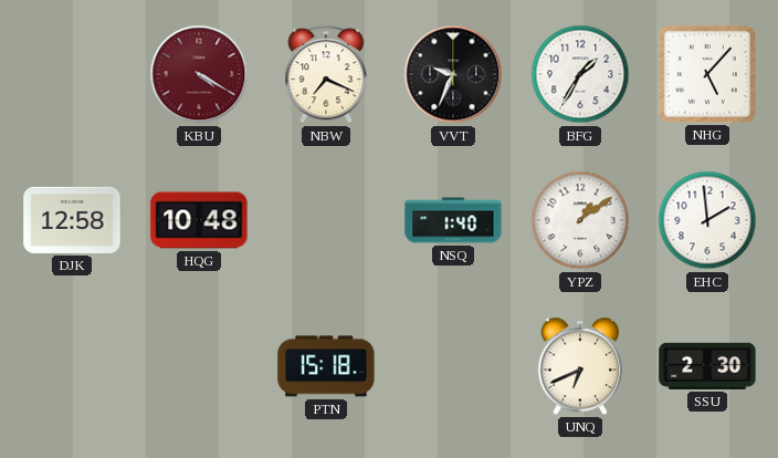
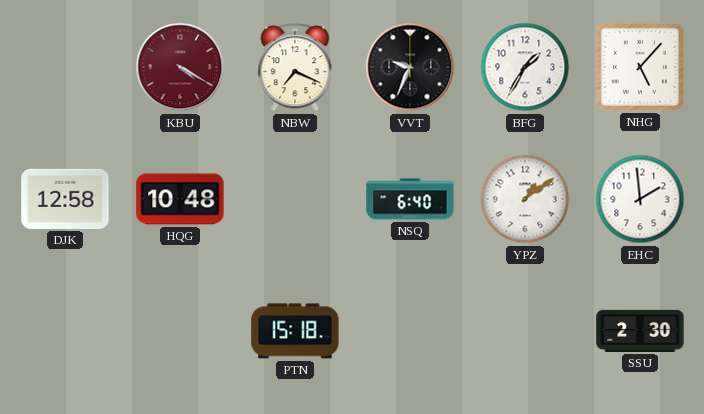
NSQ: 1:40 -> 6:40 (410, 199)
UNQ: 6:41 -> none (580, 366)
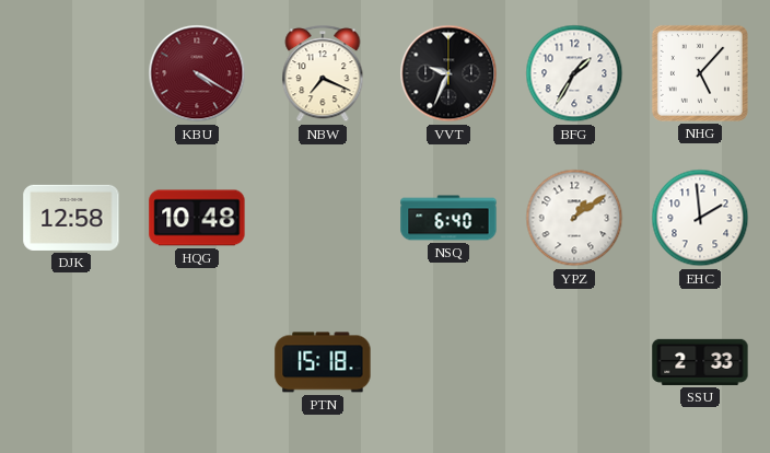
SSU: 2:30 -> 2:33 (700, 362)
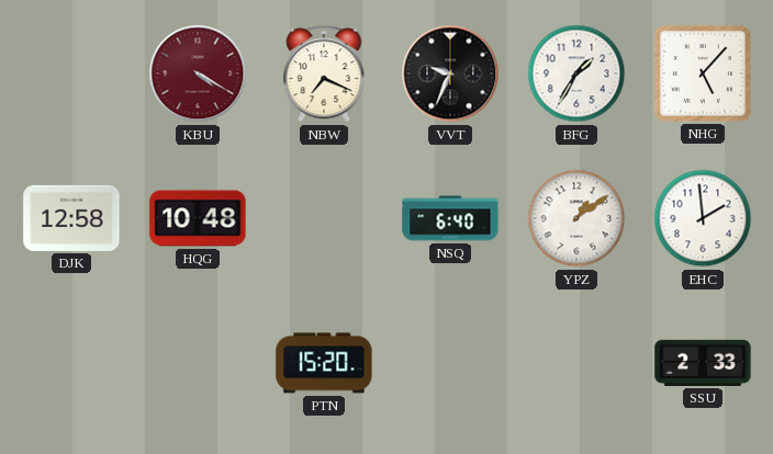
PTN: 15:18 -> 15:20 (324, 363)
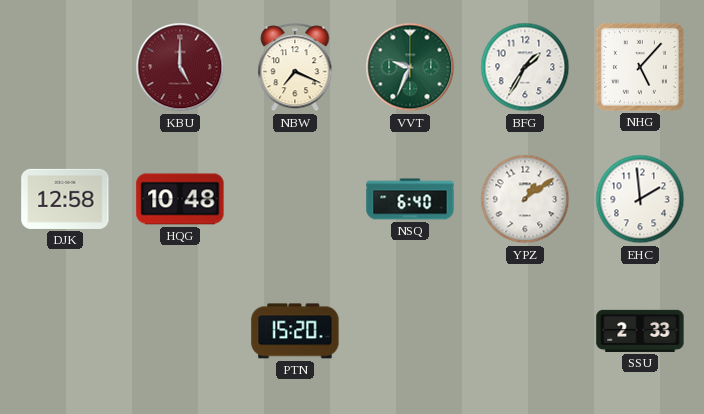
KBU: 4:20 -> 5:00 (180, 67)
VVT dial: black -> green (410, 67)
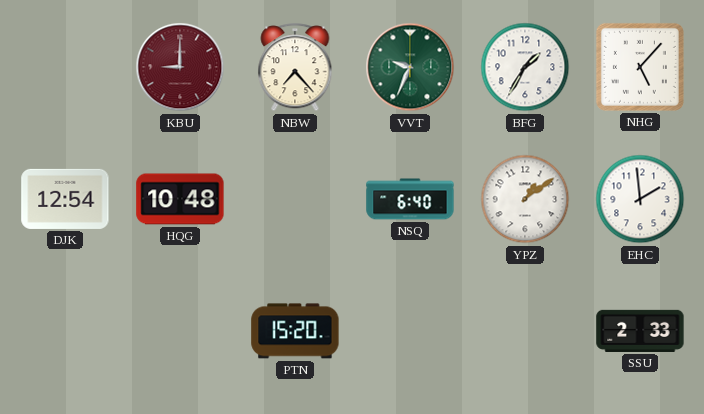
KBU: 5:00 -> 9:00 (180, 67)
NBW: 7:19 -> 7:23 (295, 68)
DJK: 12:58 -> 12:54 (65, 199)
